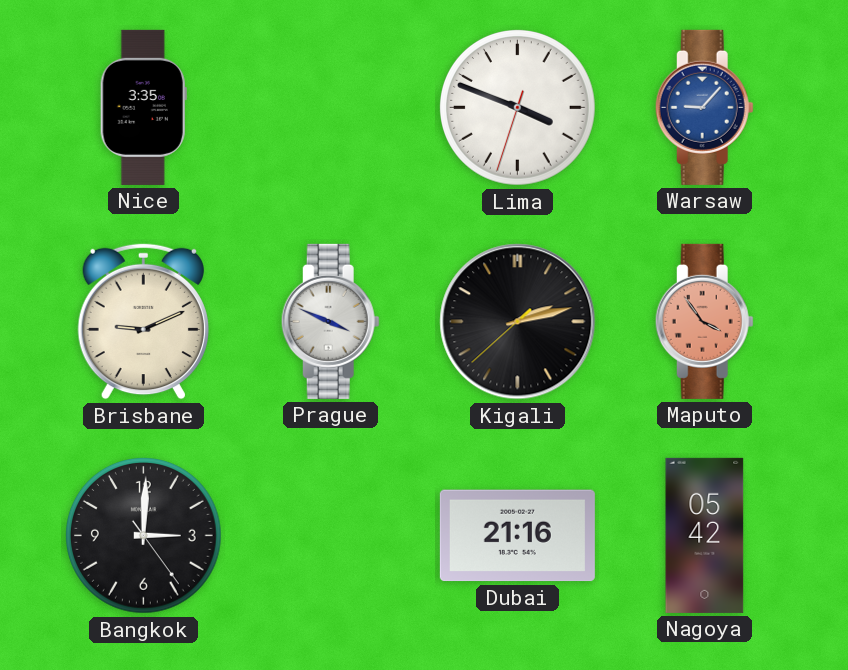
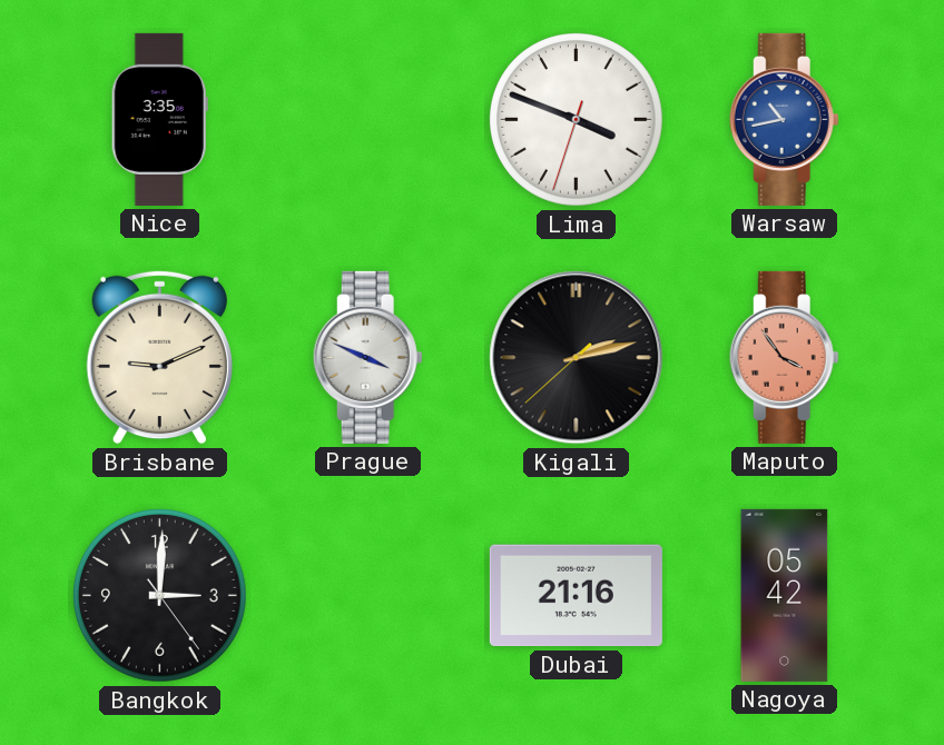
Warsaw: 9:07 -> 10:43 (784, 119)
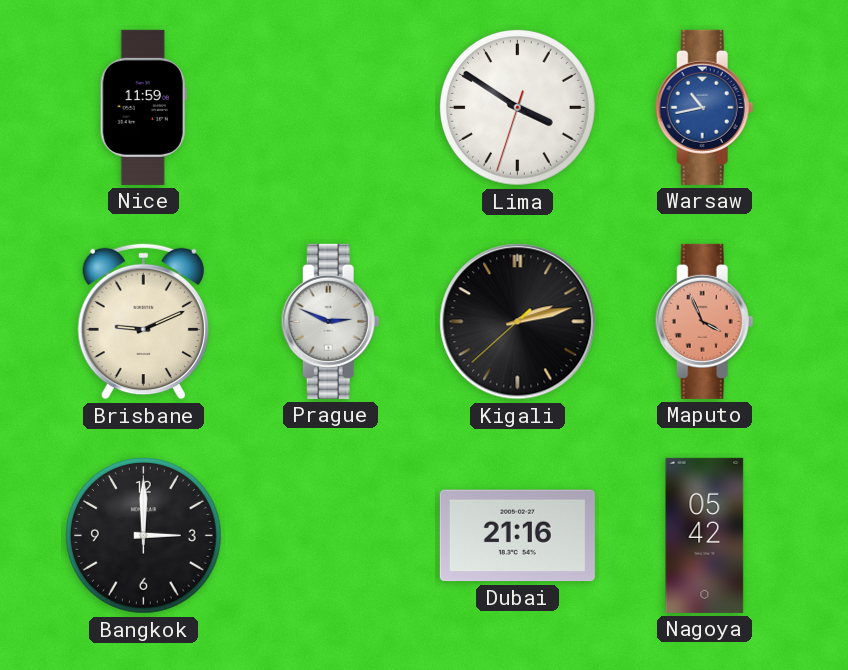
Nice: 3:35 -> 11:59 (143, 107)
Lima: 3:48 -> 3:50 (518, 108)
Prague: 3:49 -> 2:49 (330, 321)
Maputo: 3:54 -> 3:56 (704, 321)
Bangkok: 3:00:24 -> 3:00:00 (144, 536)
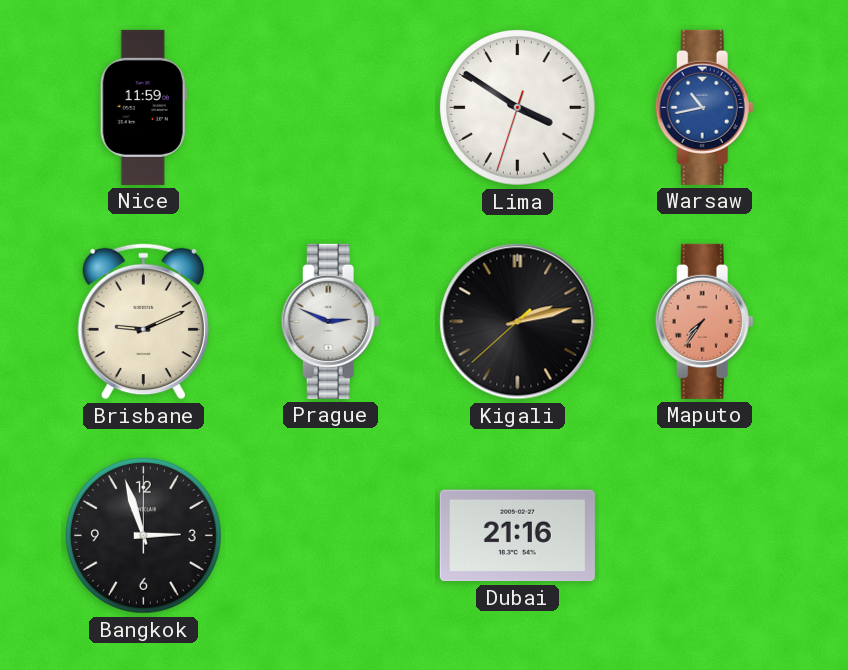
Maputo: 3:56 -> 7:36 (704, 321)
Bangkok: 3:00 -> 2:57 (144, 536)
Nagoya: 05:42 -> none (705, 535)
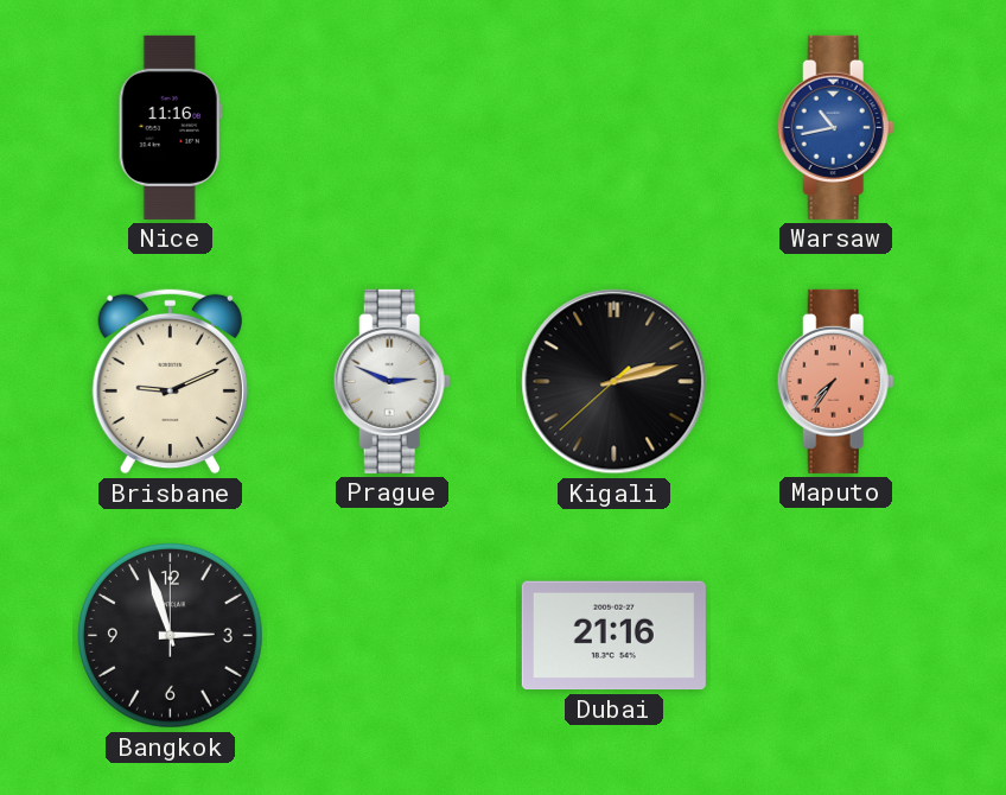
Nice: 11:59 -> 11:16 (170, 127)
Lima: 3:50 -> none (518, 108)
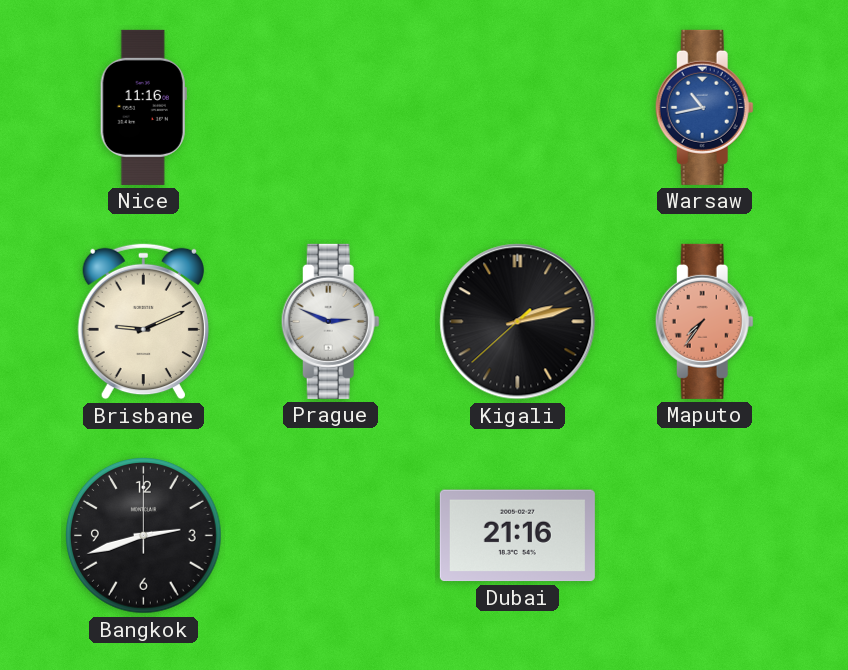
Bangkok: 2:57 -> 2:42 (144, 536)
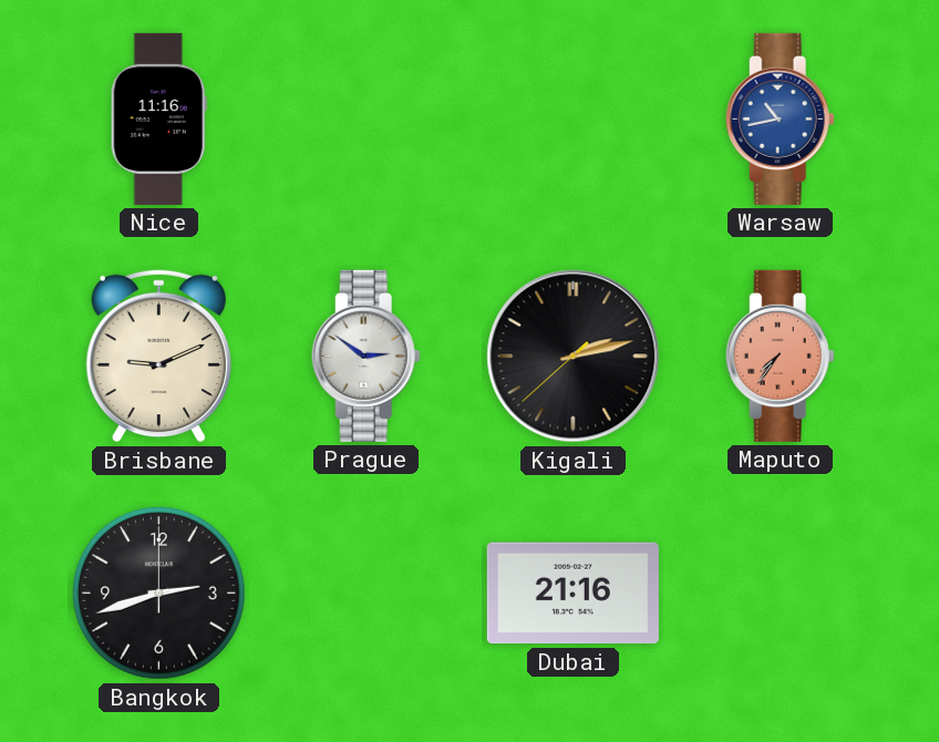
Prague: 2:49 -> 2:51 (365, 355)
